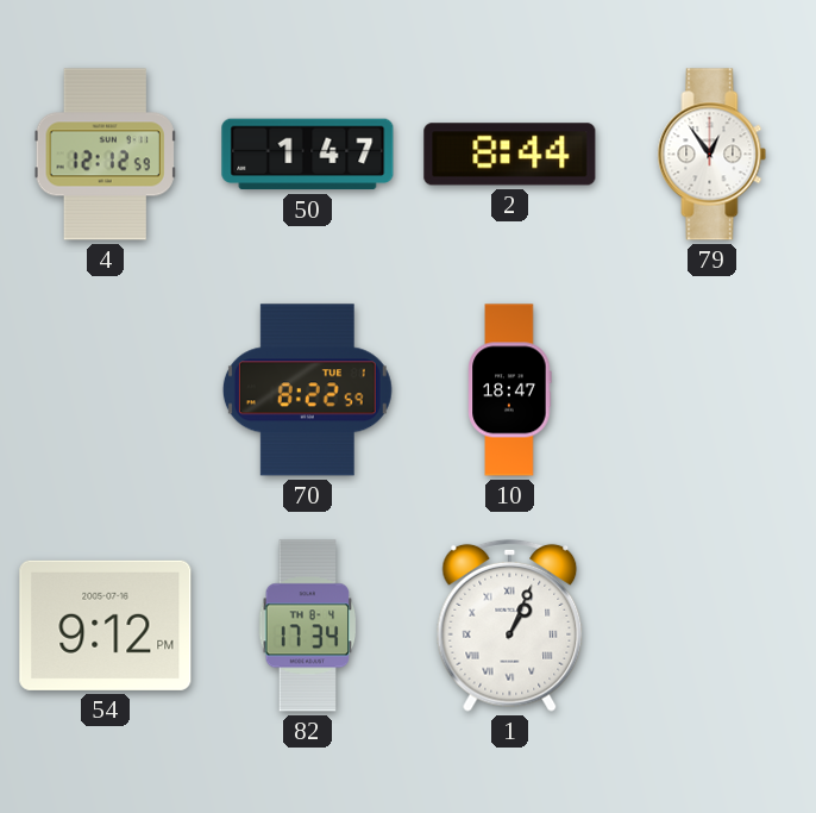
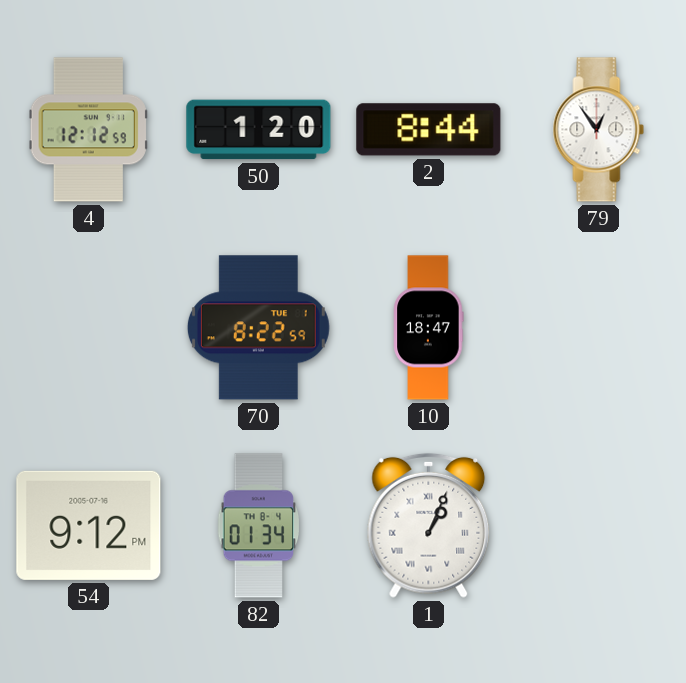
50: 1:47 -> 1:20 (259, 130)
82: 17:34 -> 01:34 (259, 526)
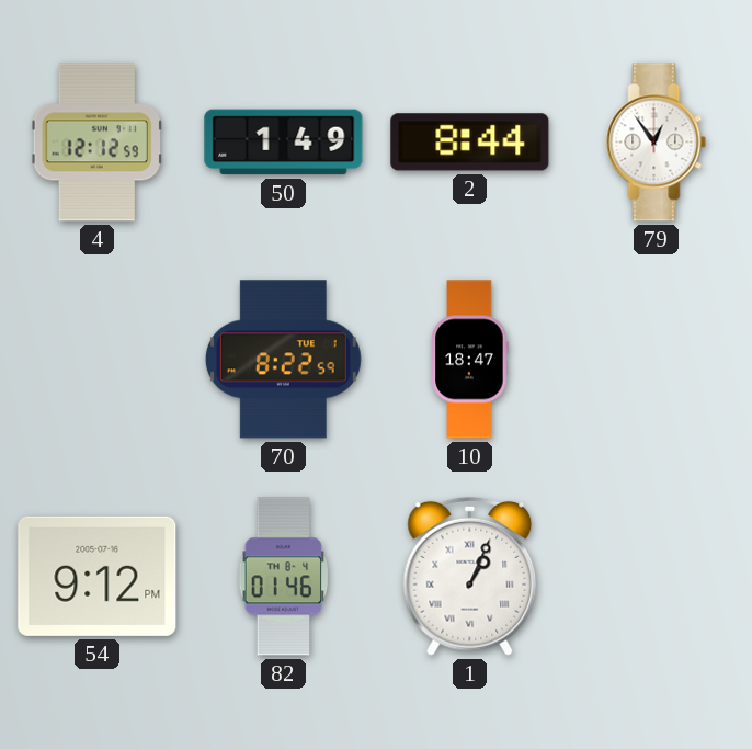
50: 1:20 -> 1:49 (284, 143)
82: 01:34 -> 01:46 (284, 577)
